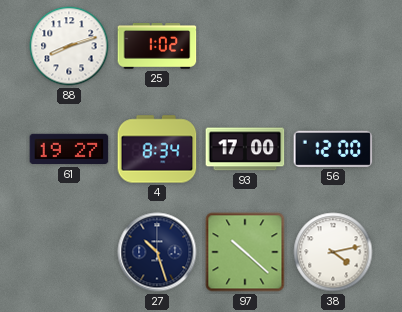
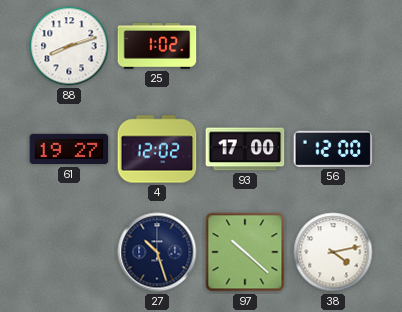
4: 8:34 -> 12:02 (157, 149)
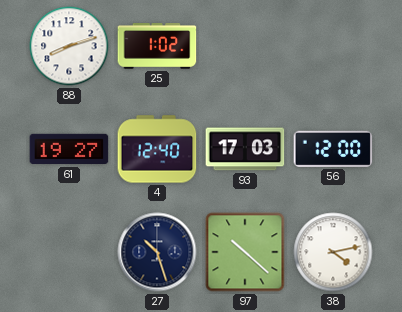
4: 12:02 -> 12:40 (157, 149)
93: 17:00 -> 17:03 (245, 149)
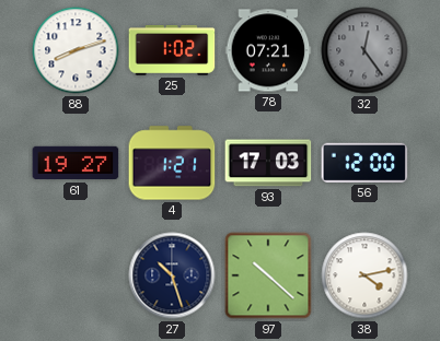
78: none -> 07:21 (268, 50)
32: none -> 12:24 (364, 50)
4: 12:40 -> 1:21 (172, 163)
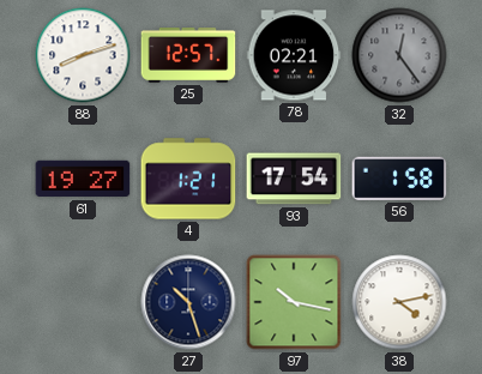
25: 1:02 -> 12:57 (188, 56)
78: 07:21 -> 02:21 (294, 55)
93: 17:03 -> 17:54 (294, 179)
56: 12:00 -> 1:58 (399, 179)
97: 10:22 -> 10:17 (294, 302)
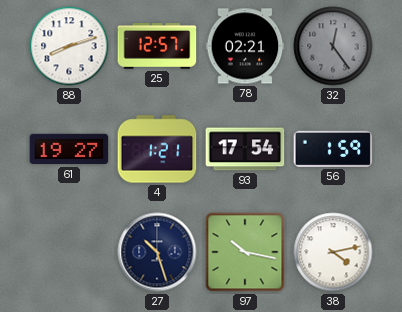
56: 1:58 -> 1:59 (333, 149)
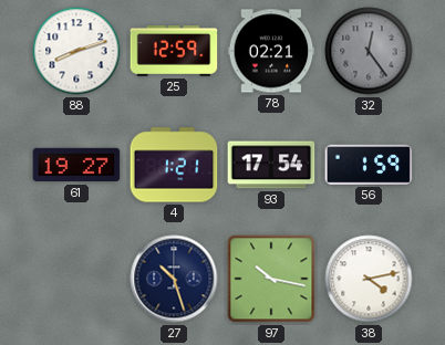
25: 12:57 -> 12:59 (174, 52)
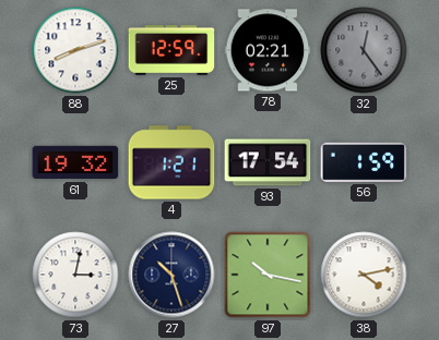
61: 19:27 -> 19:32 (75, 162)
73: none -> 3:02 (75, 275)
